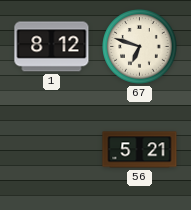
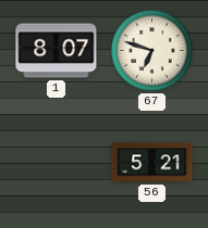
1: 8:12 -> 8:07 (57, 51)
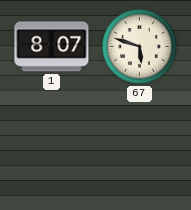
67: 6:48 -> 5:48 (140, 47)
56: 5:21 -> none (152, 163)
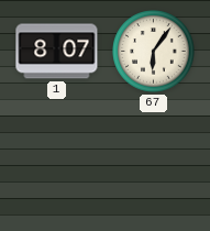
67: 5:48 -> 6:06 (154, 52)
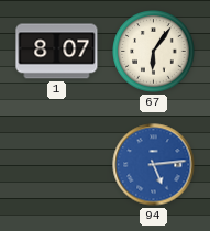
94: none -> 5:14 (154, 165)
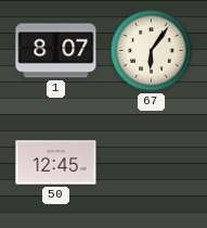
50: none -> 12:45 (56, 163)
94: 5:14 -> none (154, 165)
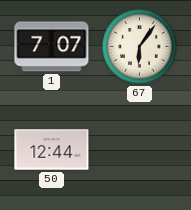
1: 8:07 -> 7:07 (52, 47)
50: 12:45 -> 12:44 (52, 150)
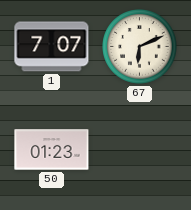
67: 6:06 -> 6:11 (140, 47)
50: 12:44 -> 01:23 (52, 150)
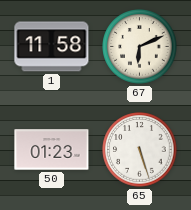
1: 7:07 -> 11:58 (52, 47)
65: none -> 5:27 (140, 150)
